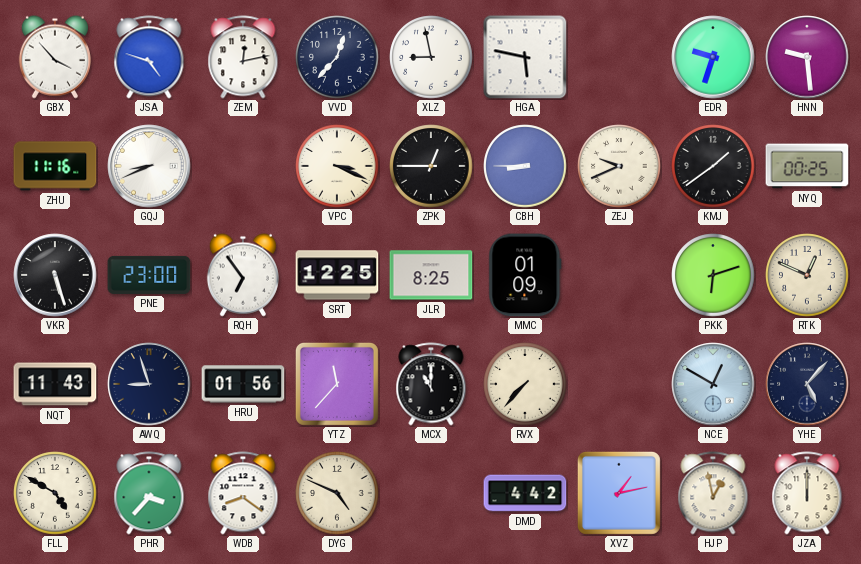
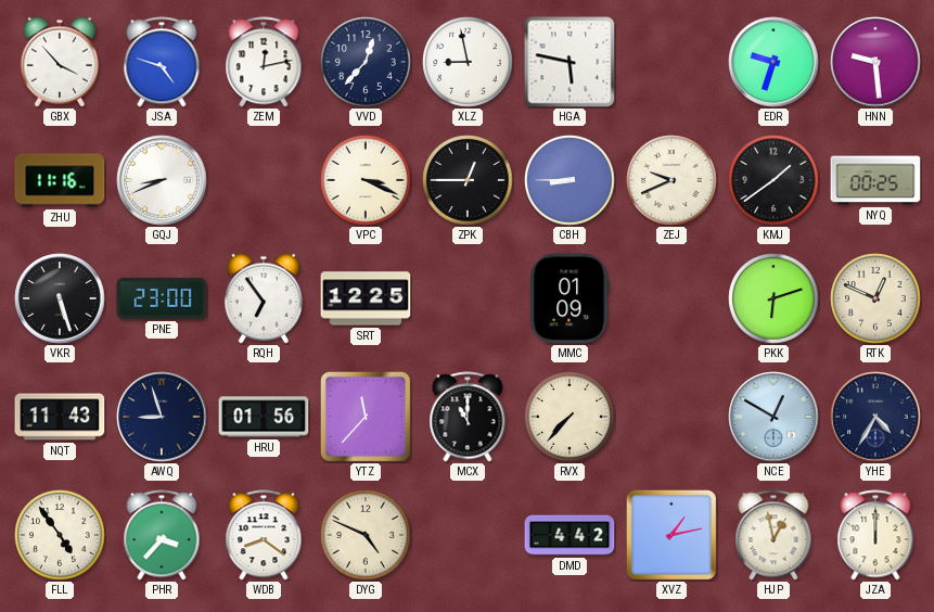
JLR: 8:25 -> none (431, 275)
YHE: 5:07 -> 4:35 (875, 417)
FLL: 4:50 -> 4:54 (60, 535)
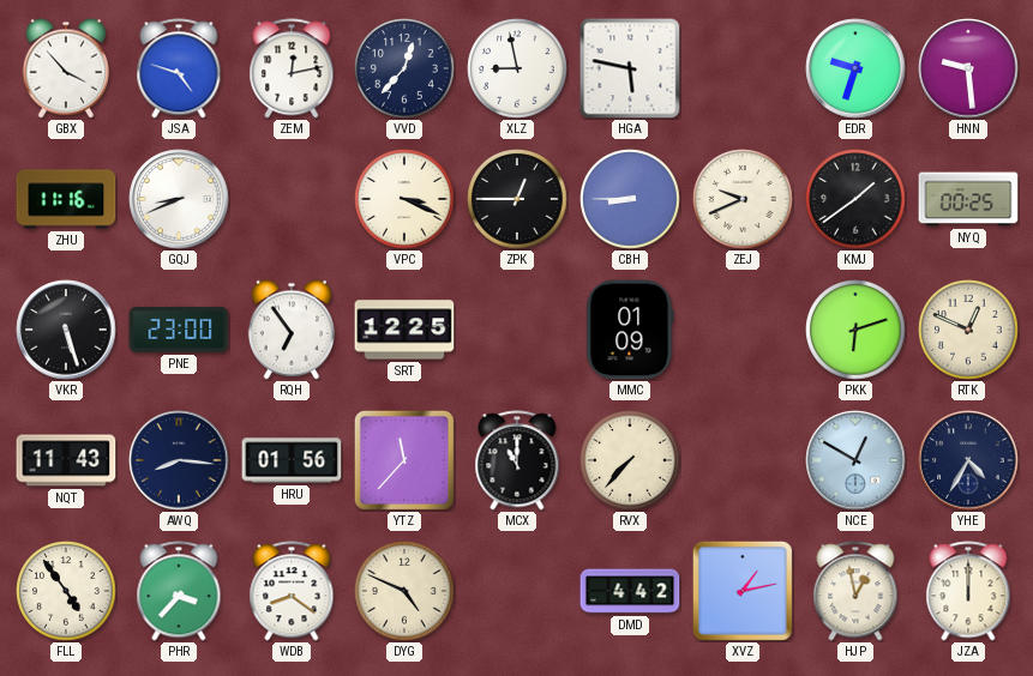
AWQ: 8:57 -> 8:16 (179, 460)
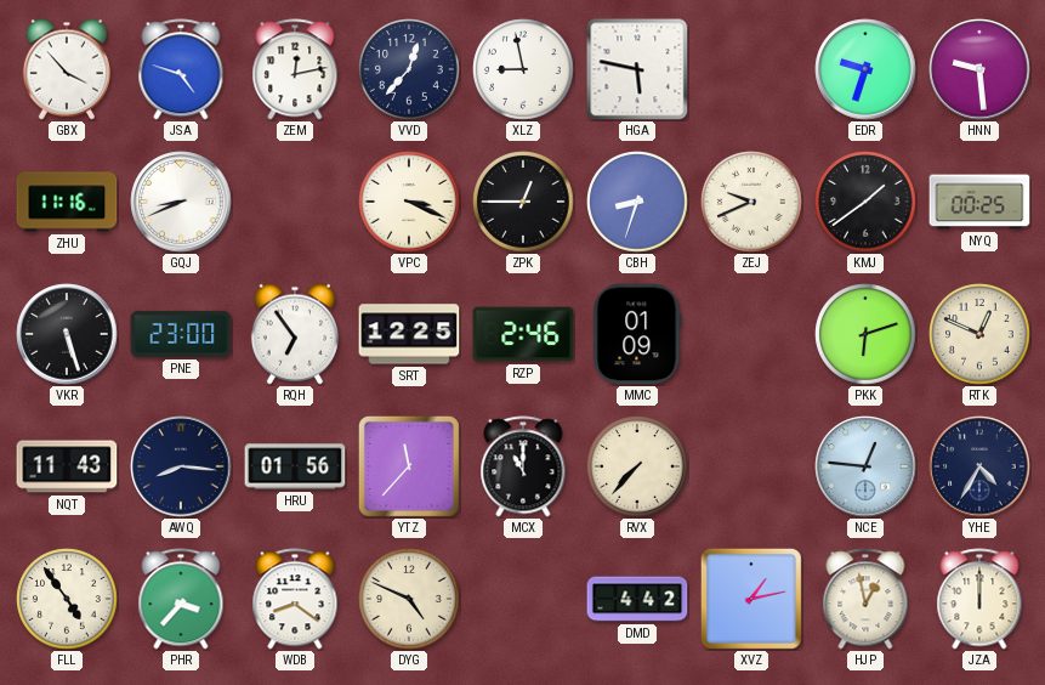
CBH: 8:45 -> 8:33 (637, 202)
RZP: none -> 2:46 (523, 334)
NCE: 12:50 -> 12:46 (865, 466)
